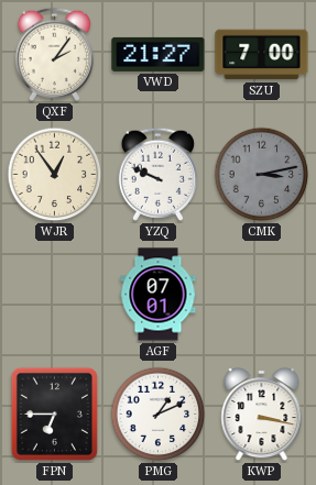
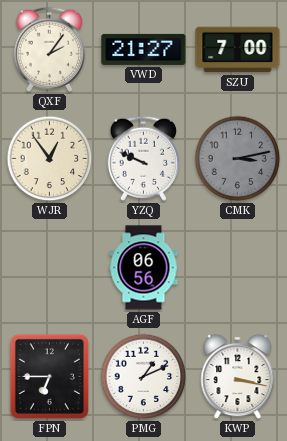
AGF: 07:01 -> 06:56 (144, 268)
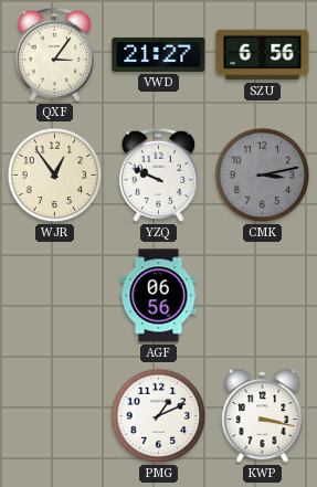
QXF: 2:06 -> 3:06 (54, 54)
SZU: 7:00 -> 6:56 (263, 55)
FPN: 6:45 -> none (49, 376)
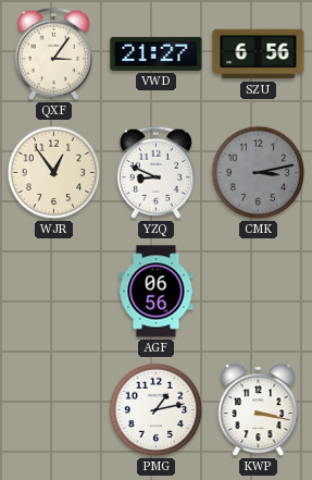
YZQ: 9:49 -> 8:49 (155, 172)
PMG: 1:11 -> 1:13 (157, 410)
